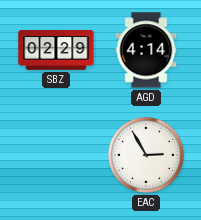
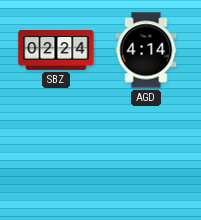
SBZ: 02:29 -> 02:24 (56, 50)
EAC: 2:55 -> none (146, 155)
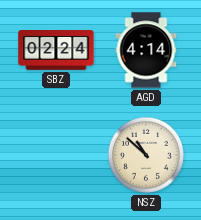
NSZ: none -> 10:52 (146, 155)
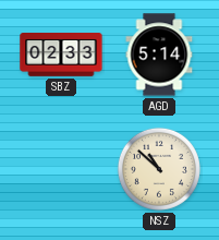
SBZ: 02:24 -> 02:33 (61, 55)
AGD: 4:14 -> 5:14 (159, 55)
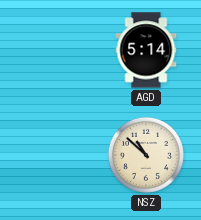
SBZ: 02:33 -> none (61, 55)
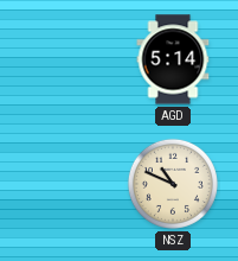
NSZ: 10:52 -> 10:49 (173, 184)
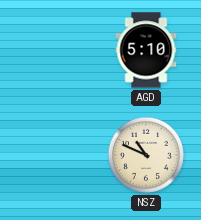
AGD: 5:14 -> 5:10 (146, 50)
